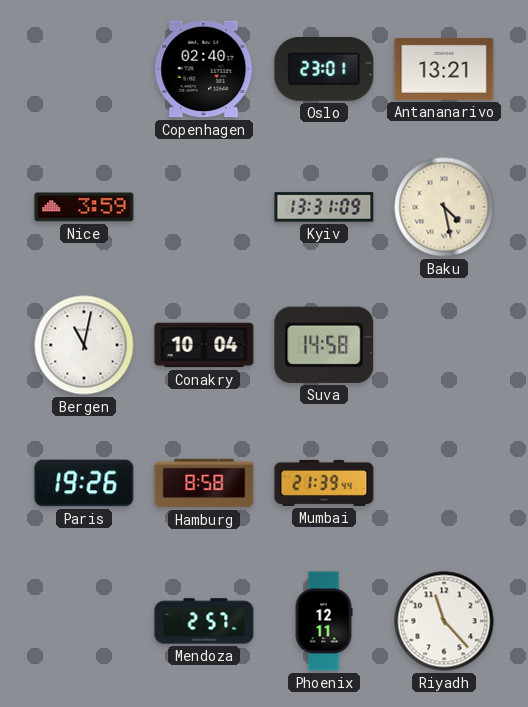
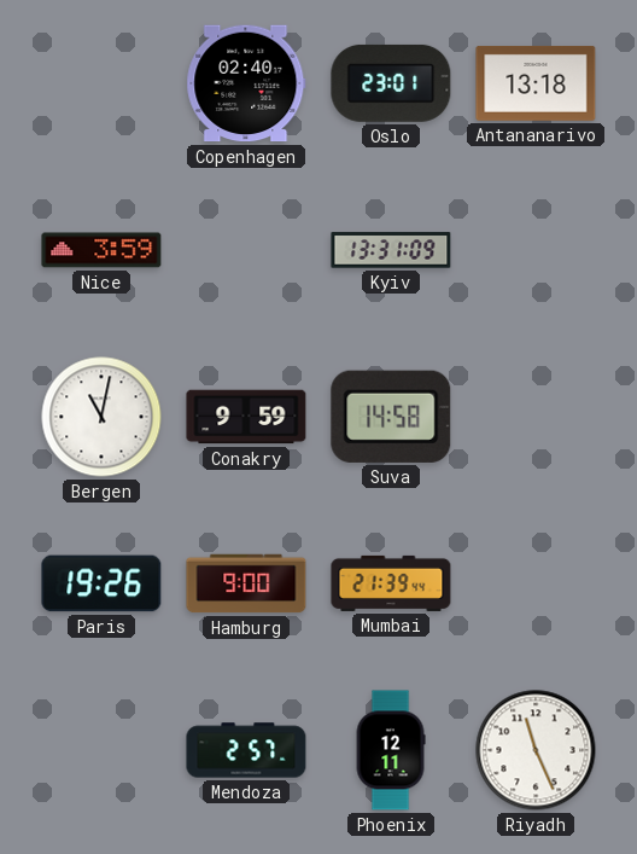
Antananarivo: 13:21 -> 13:18 (536, 83)
Baku: 4:28 -> none (444, 207)
Conakry: 10:04 -> 9:59 (246, 417)
Hamburg: 8:58 -> 9:00 (246, 583)
Riyadh: 11:23 -> 11:26 (536, 750)
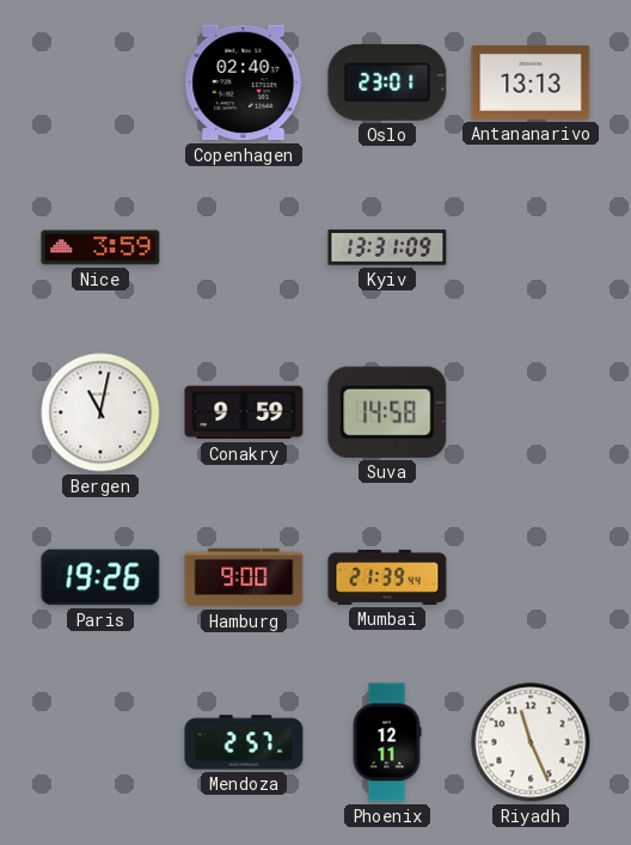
Antananarivo: 13:18 -> 13:13 (531, 82)
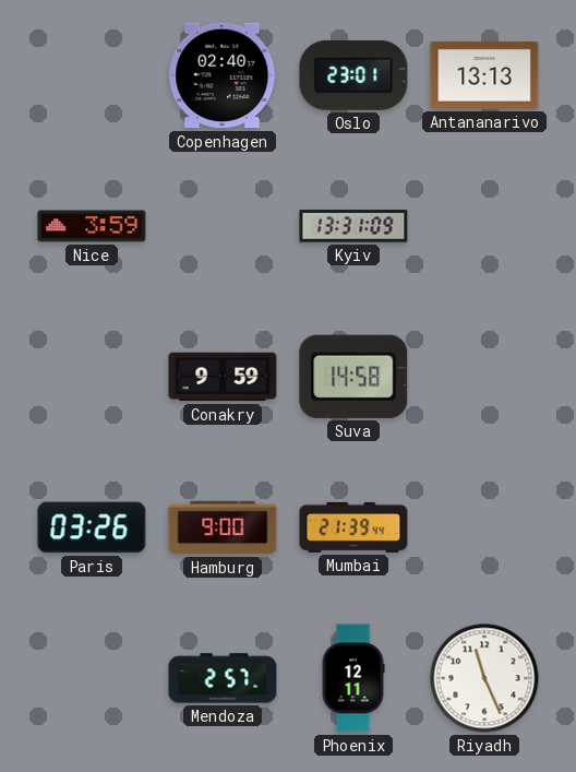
Bergen: 11:02 -> none (100, 412)
Paris: 19:26 -> 03:26 (92, 527)
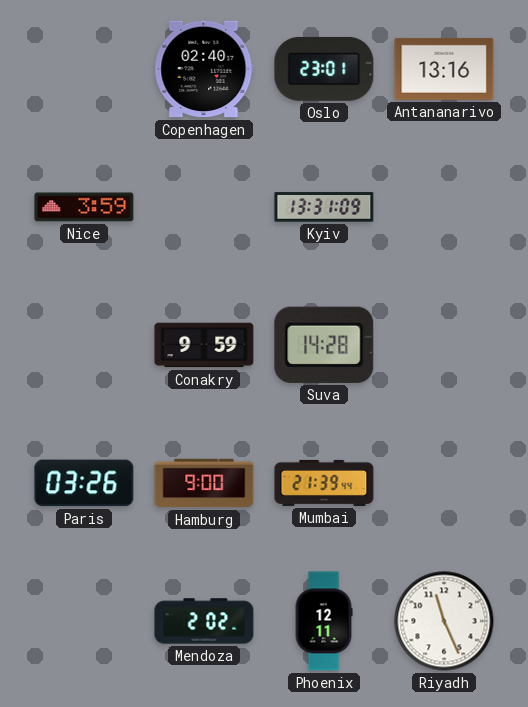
Antananarivo: 13:13 -> 13:16 (444, 69)
Suva: 14:58 -> 14:28 (324, 345)
Mendoza: 2:57 -> 2:02 (204, 621)
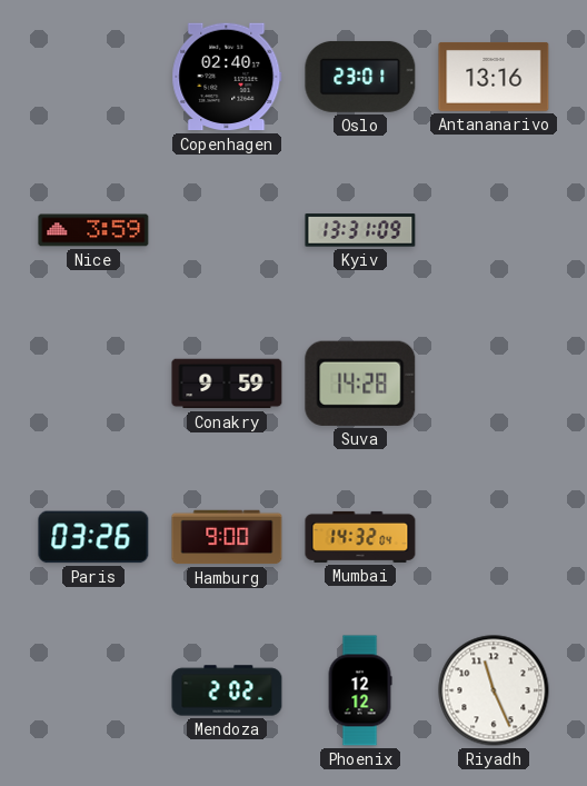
Mumbai: 21:39 -> 14:32 (360, 537)
Phoenix: 12:11 -> 12:12 (360, 690)
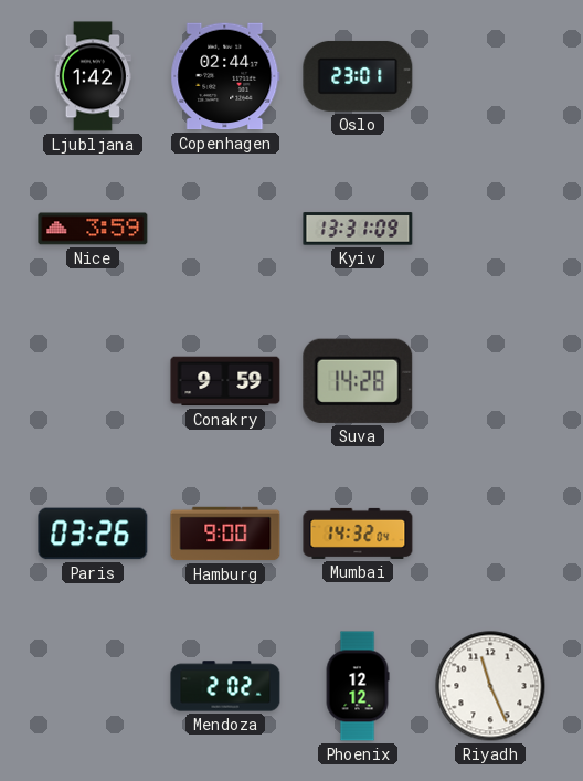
Ljubljana: none -> 1:42 (93, 76)
Copenhagen: 02:40 -> 02:44 (225, 76)
Antananarivo: 13:16 -> none (494, 77)
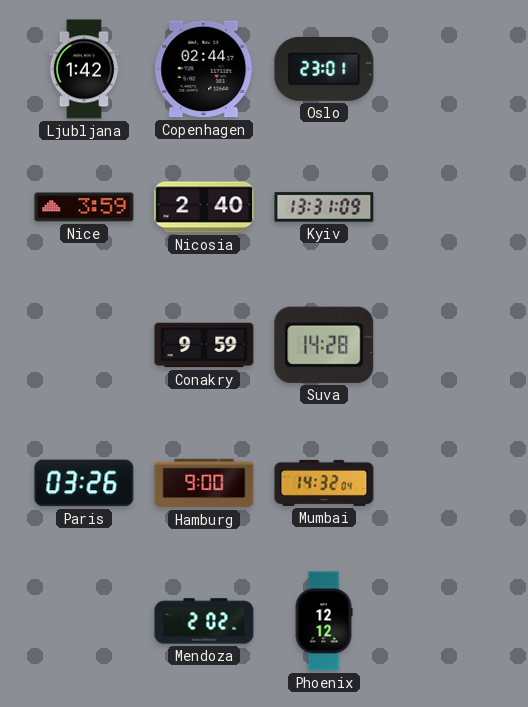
Nicosia: none -> 2:40 (204, 207)
Riyadh: 11:26 -> none (490, 686)
